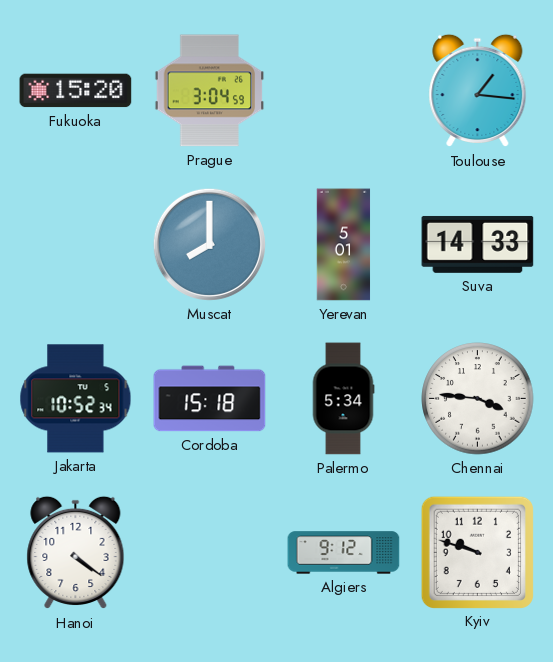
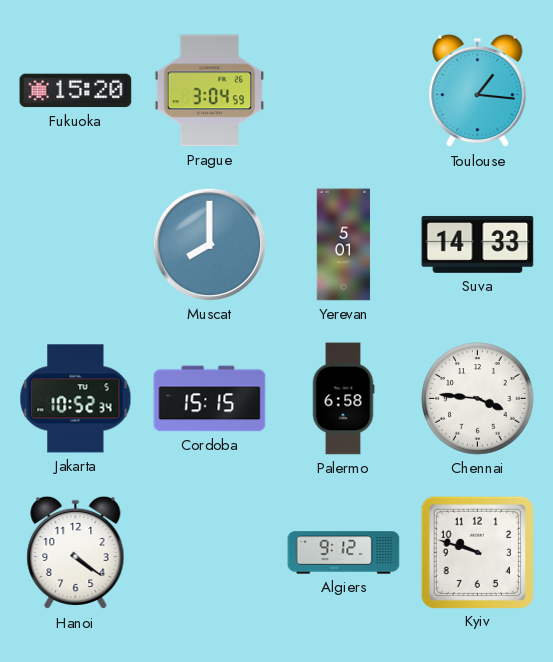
Cordoba: 15:18 -> 15:15 (210, 399)
Palermo: 5:34 -> 6:58 (343, 399)
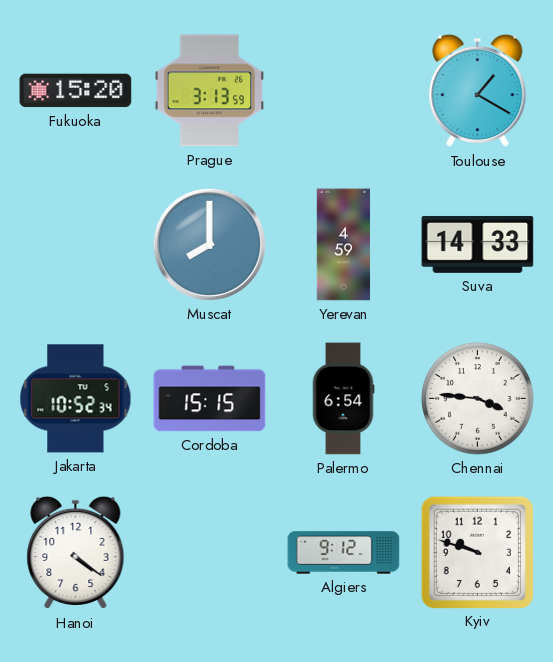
Prague: 3:04 -> 3:13 (210, 91)
Toulouse: 1:16 -> 1:20 (478, 91)
Yerevan: 5:01 -> 4:59 (344, 245)
Palermo: 6:58 -> 6:54 (343, 399)
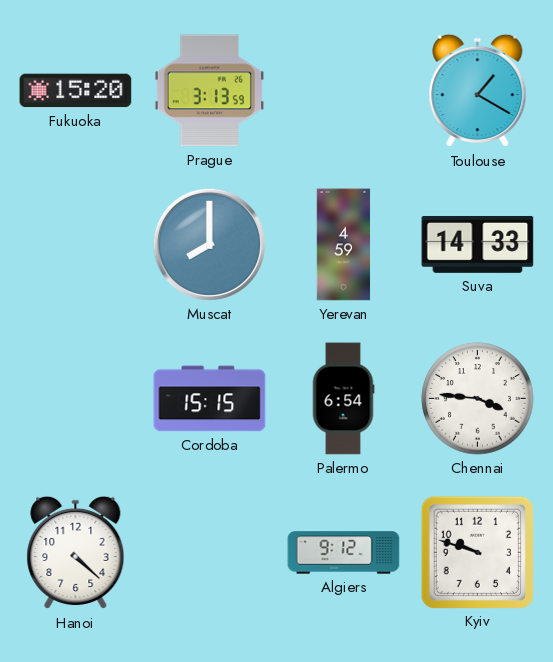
Jakarta: 10:52 -> none (76, 399)
Hanoi: 4:21 -> 4:22 (76, 553)
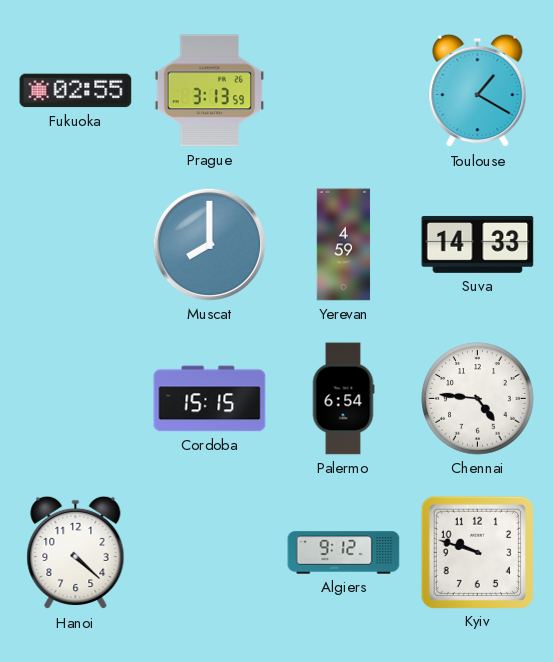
Fukuoka: 15:20 -> 02:55 (76, 91)
Chennai: 3:46 -> 4:46 (478, 399)
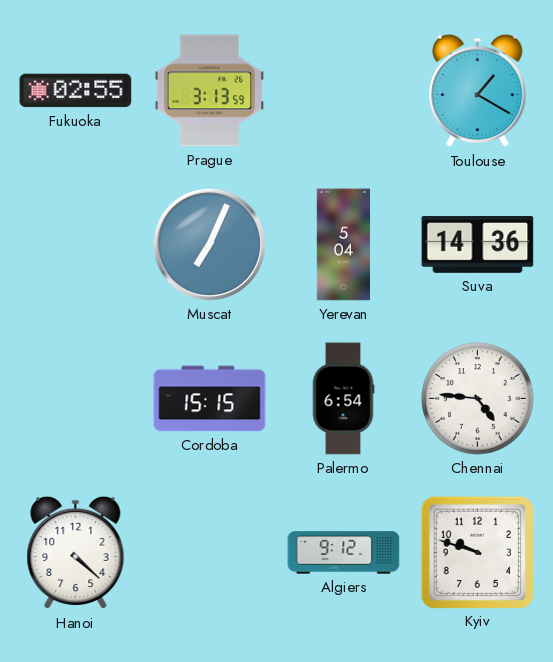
Muscat: 8:00 -> 7:04 (209, 244)
Yerevan: 4:59 -> 5:04 (344, 245)
Suva: 14:33 -> 14:36 (478, 244)
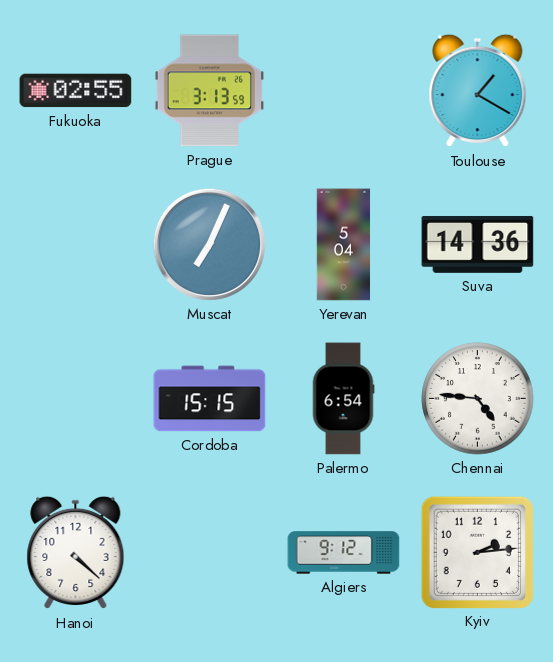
Kyiv: 9:48 -> 2:14 (477, 552)
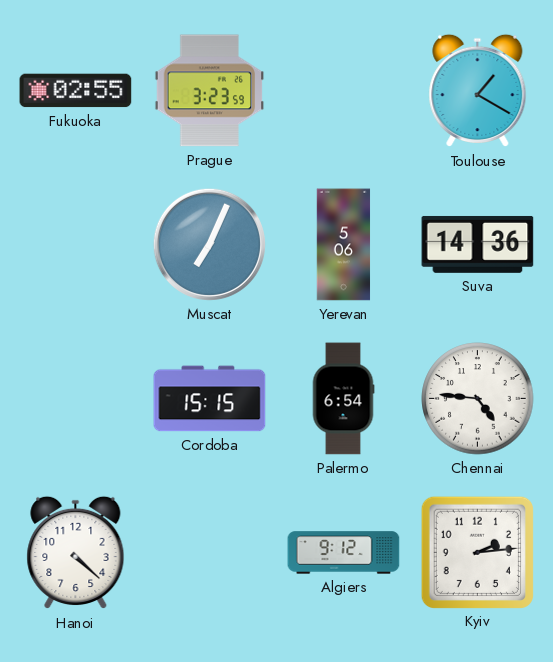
Prague: 3:13 -> 3:23 (210, 91)
Yerevan: 5:04 -> 5:06 (344, 245)
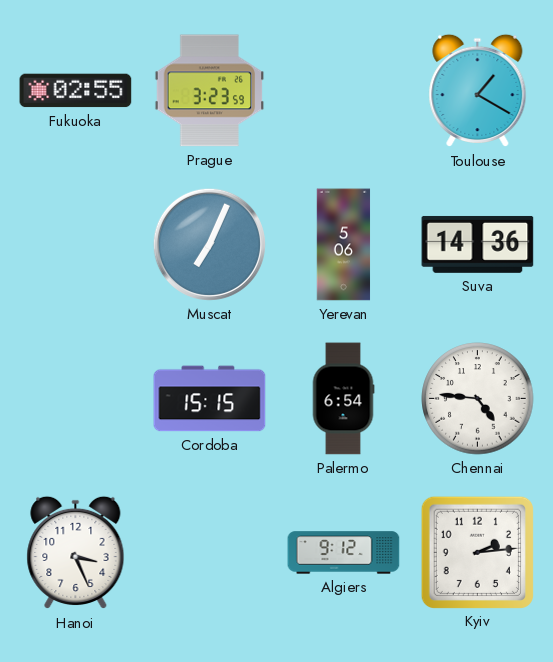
Hanoi: 4:22 -> 3:26 (76, 553)
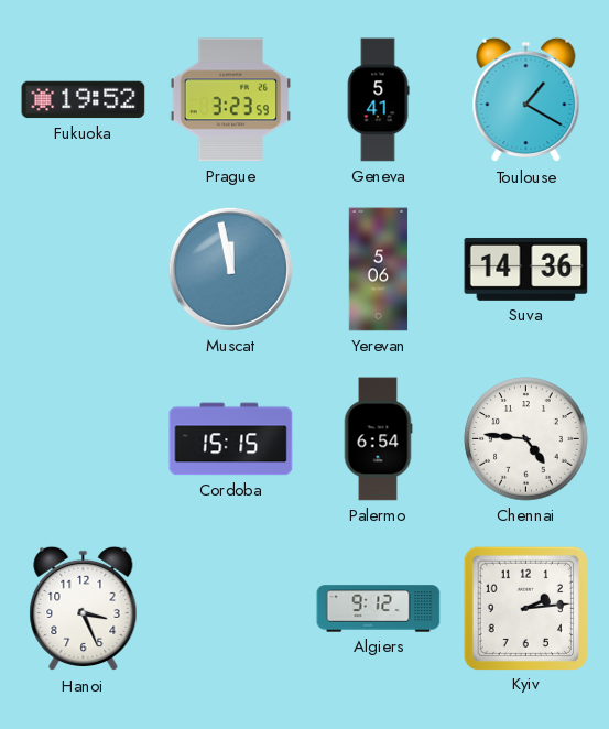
Fukuoka: 02:55 -> 19:52 (84, 100)
Geneva: none -> 5:41 (378, 100)
Muscat: 7:04 -> 11:58 (230, 269)
